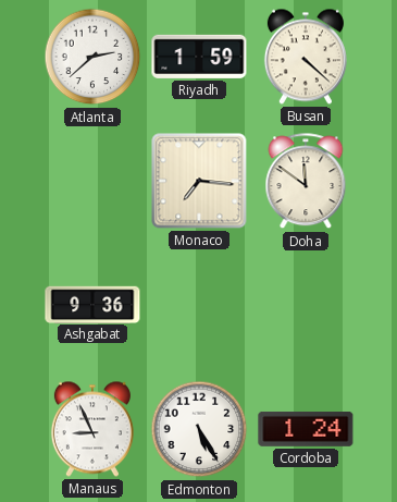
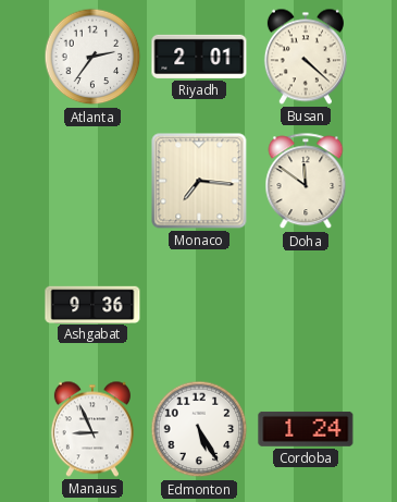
Atlanta: 2:38 -> 2:36 (92, 57)
Riyadh: 1:59 -> 2:01 (199, 57)
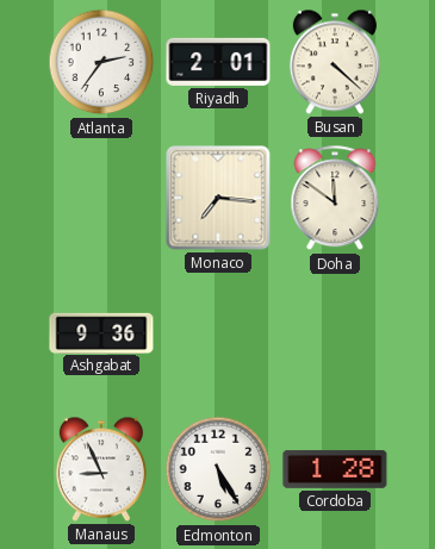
Cordoba: 1:24 -> 1:28 (335, 469)
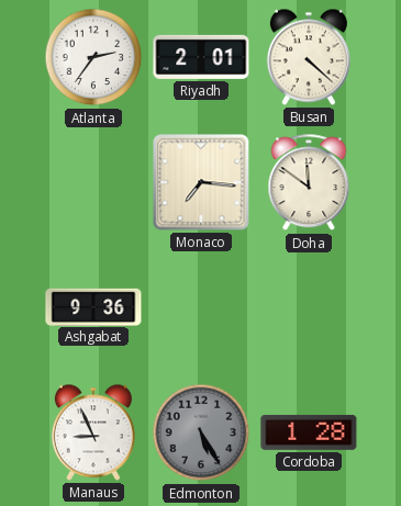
Edmonton dial: white -> grey (201, 432)
